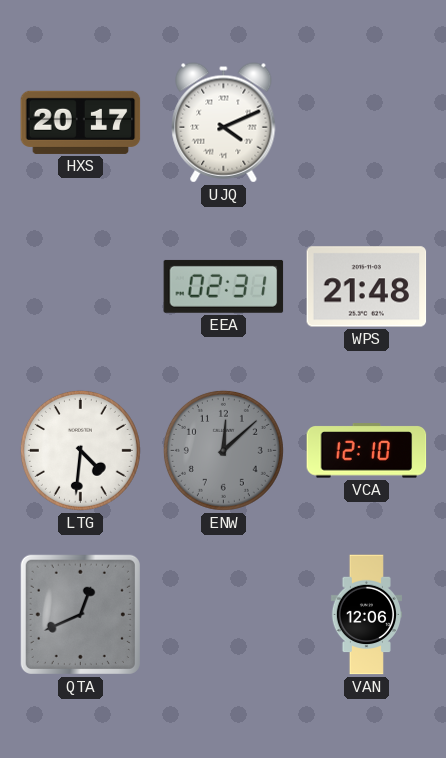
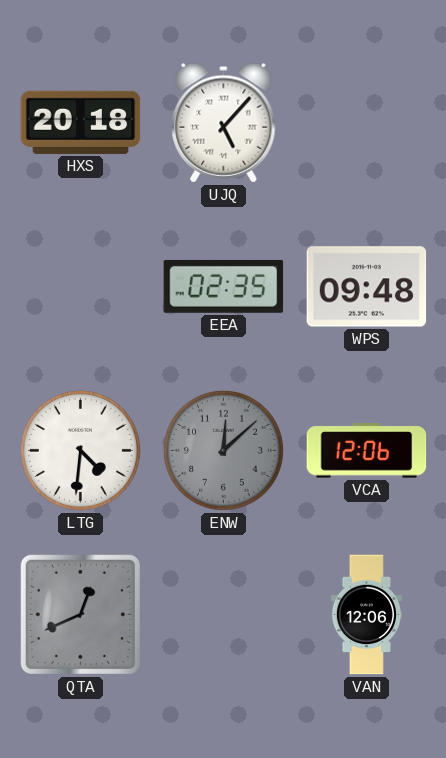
HXS: 20:17 -> 20:18 (81, 122)
UJQ: 4:11 -> 5:07 (224, 123)
EEA: 02:31 -> 02:35 (224, 286)
WPS: 21:48 -> 09:48 (367, 287)
VCA: 12:10 -> 12:06 (367, 451)
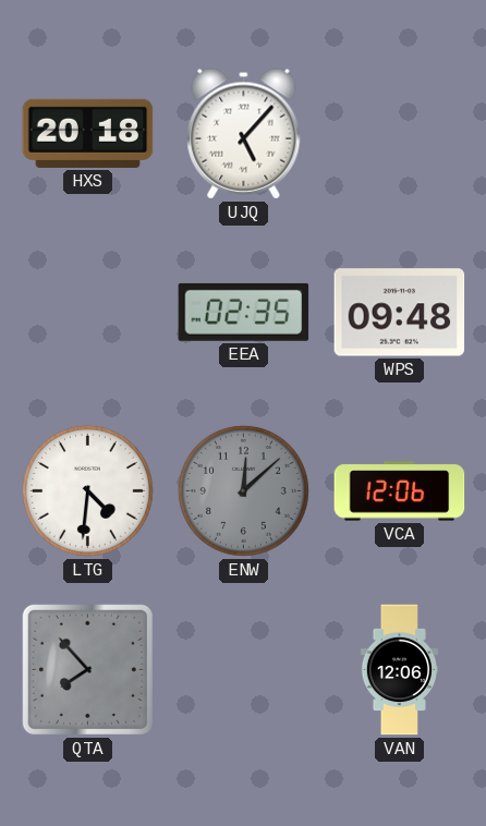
QTA: 12:41 -> 7:53 (87, 669)
